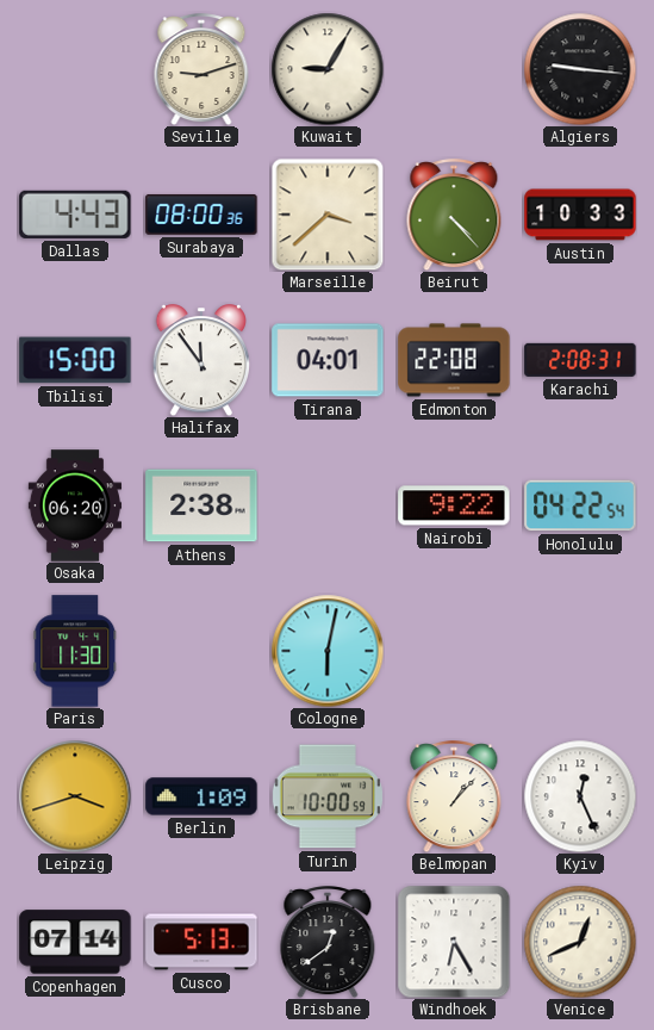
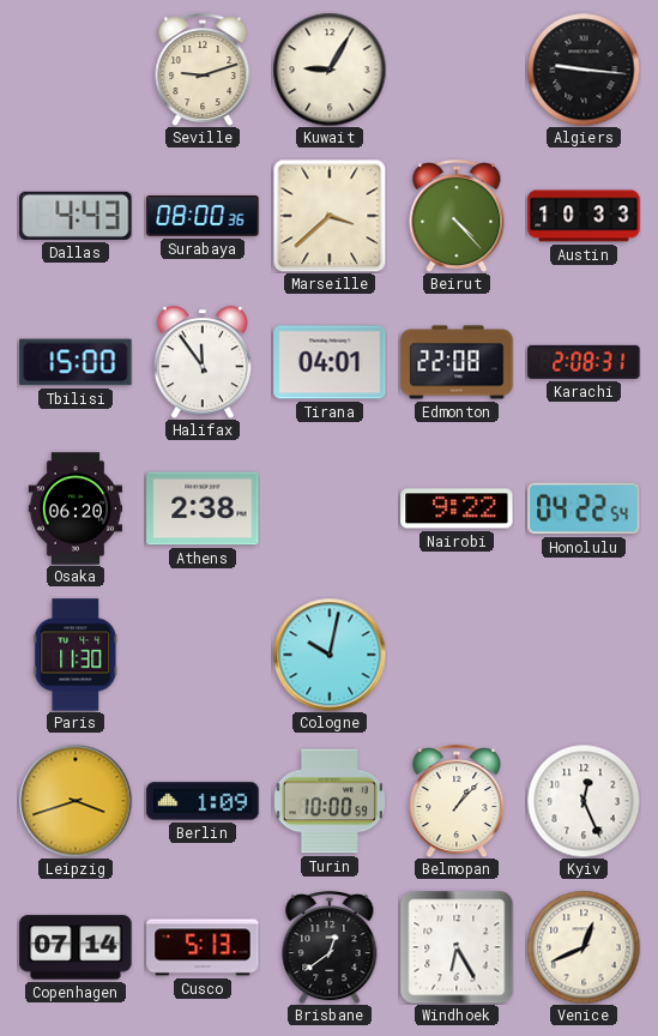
Cologne: 6:02 -> 10:02 (330, 655)
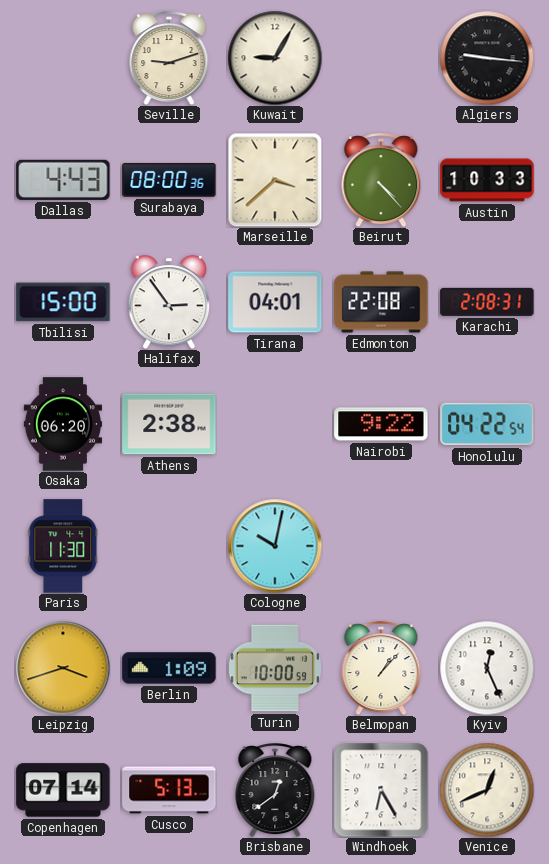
Halifax: 11:54 -> 2:54 (169, 302)
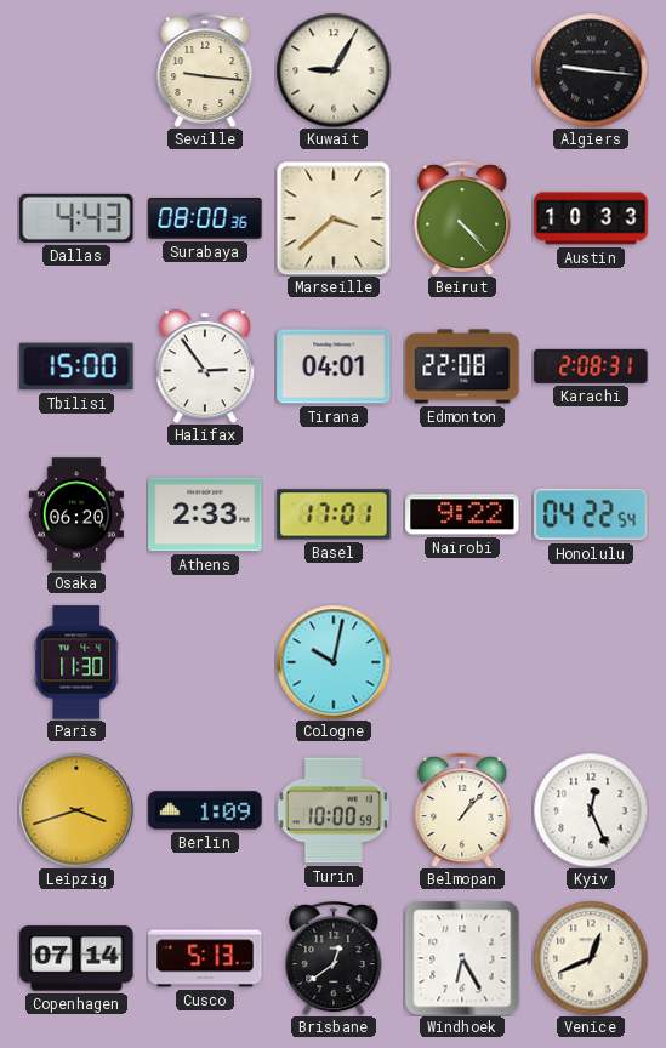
Seville: 9:12 -> 9:16 (205, 70)
Athens: 2:38 -> 2:33 (205, 514)
Basel: none -> 17:01 (334, 514)
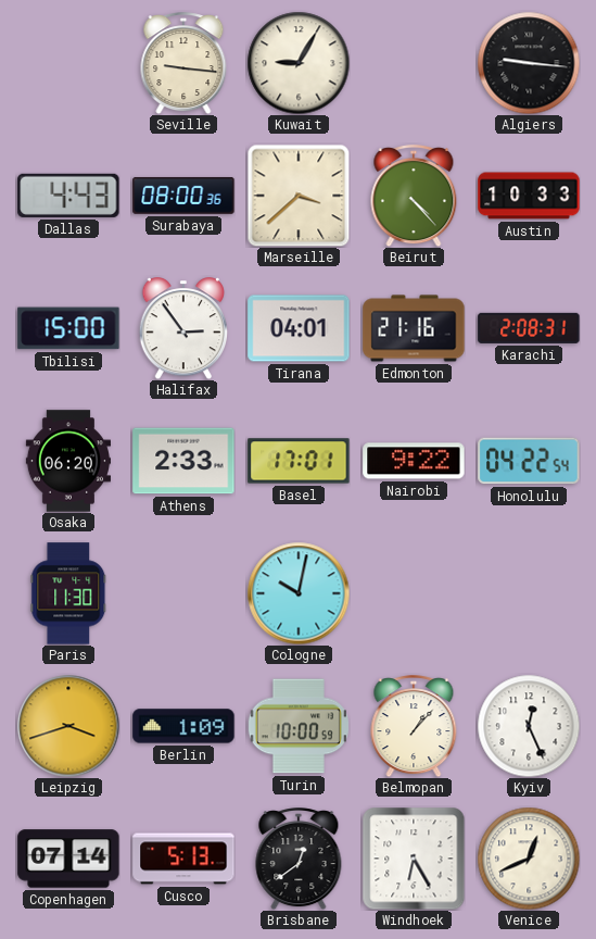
Edmonton: 22:08 -> 21:16 (414, 328)
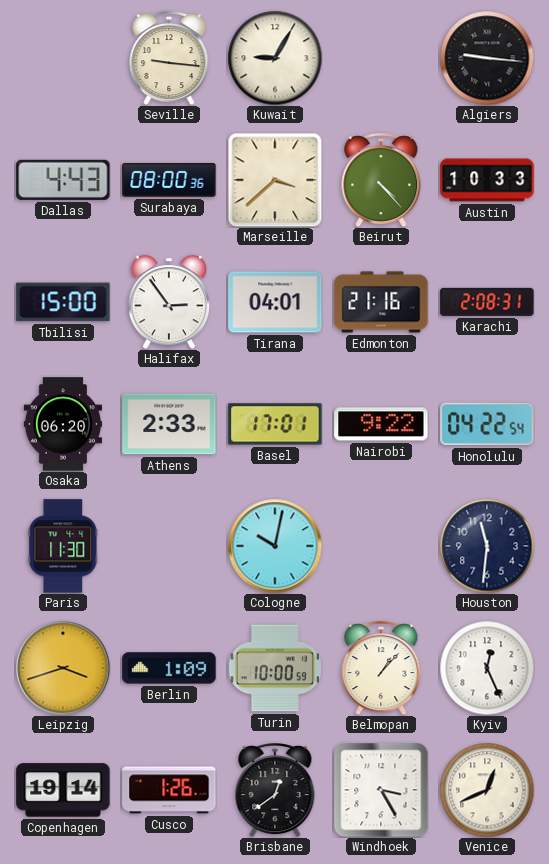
Houston: none -> 11:31 (487, 546)
Copenhagen: 07:14 -> 19:14 (63, 790)
Cusco: 5:13 -> 1:26 (169, 790)
Windhoek: 6:25 -> 3:25 (381, 790)
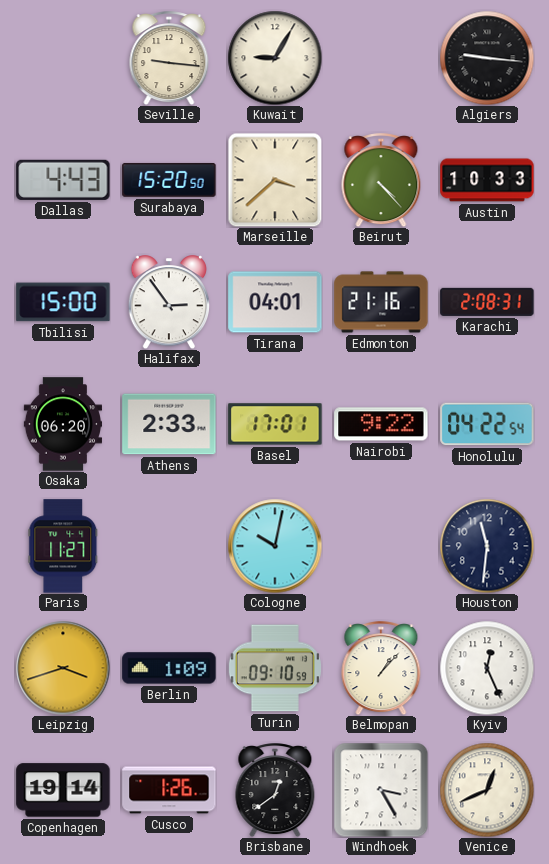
Surabaya: 08:00 -> 15:20 (169, 180)
Paris: 11:30 -> 11:27 (63, 546)
Turin: 10:00 -> 09:10 (275, 668)
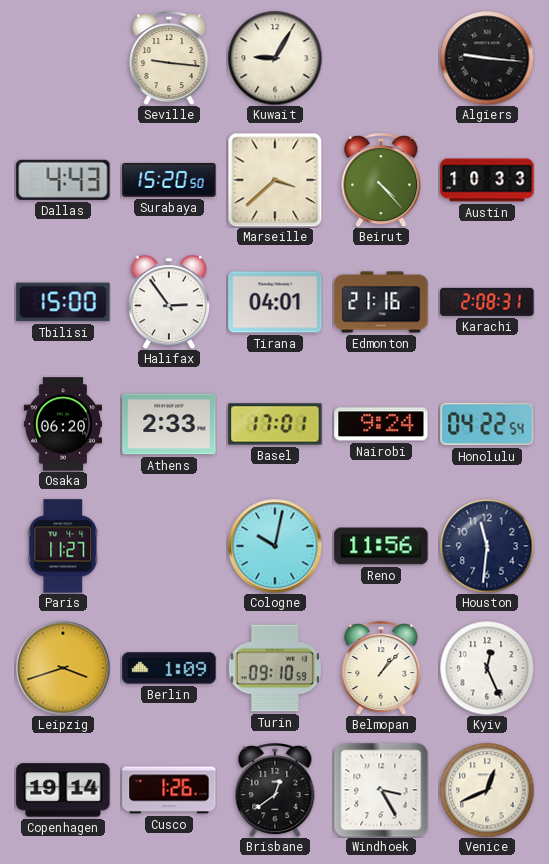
Nairobi: 9:22 -> 9:24 (381, 424)
Reno: none -> 11:56 (381, 546)
